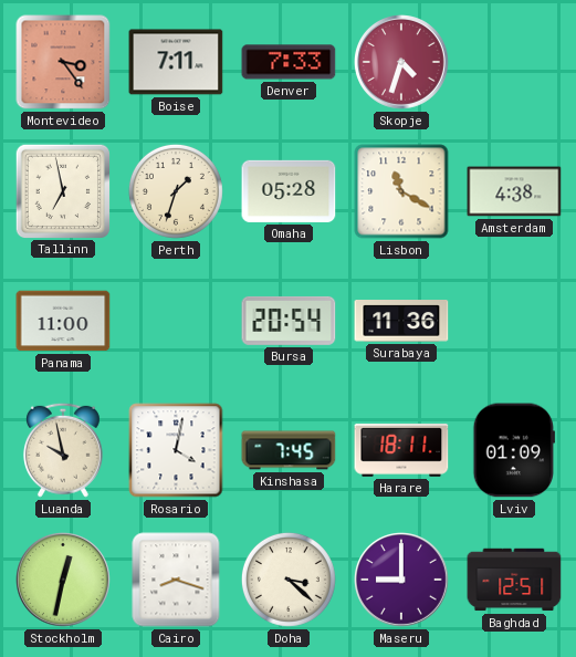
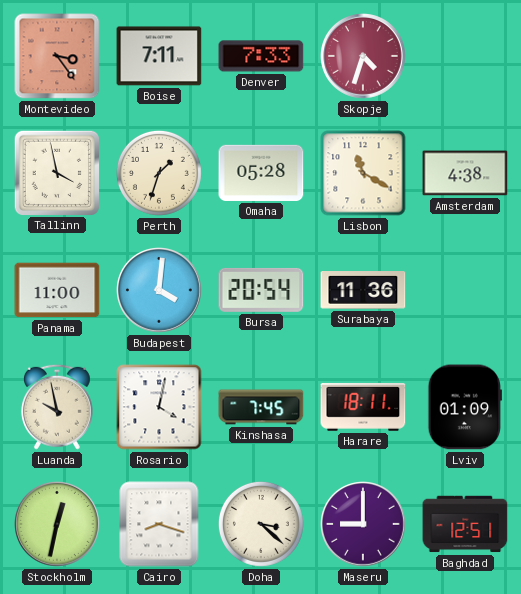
Tallinn: 6:58 -> 3:58 (56, 172)
Budapest: none -> 4:01 (160, 291)
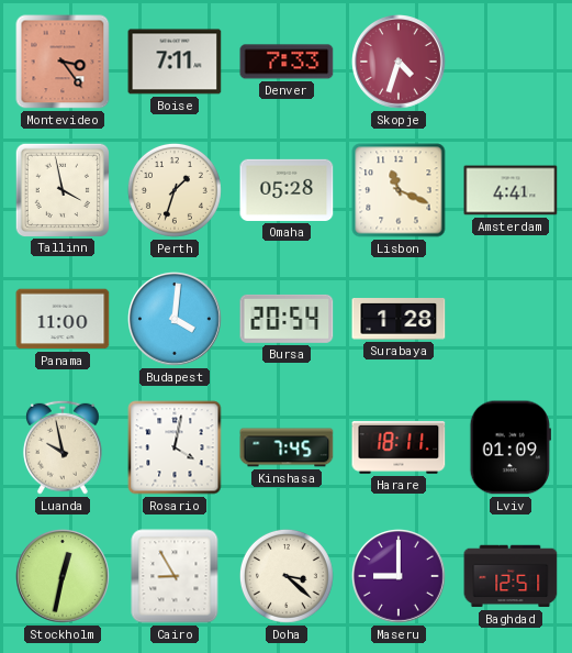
Lisbon: 11:20 -> 11:19 (399, 190)
Amsterdam: 4:38 -> 4:41 (511, 190)
Surabaya: 11:36 -> 1:28 (399, 319)
Cairo: 8:18 -> 8:55 (175, 576)
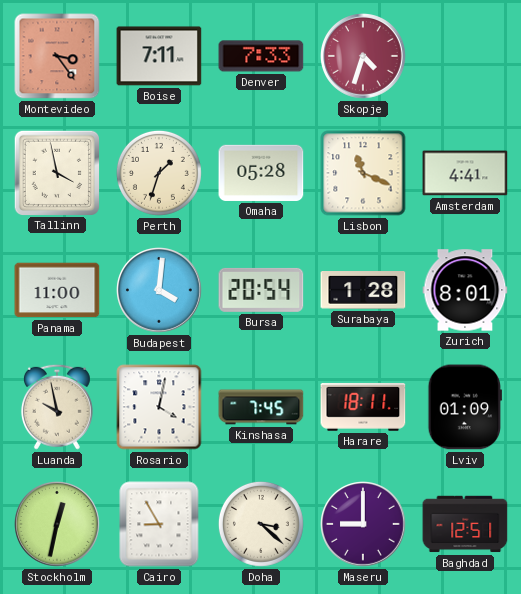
Zurich: none -> 8:01 (465, 290)
